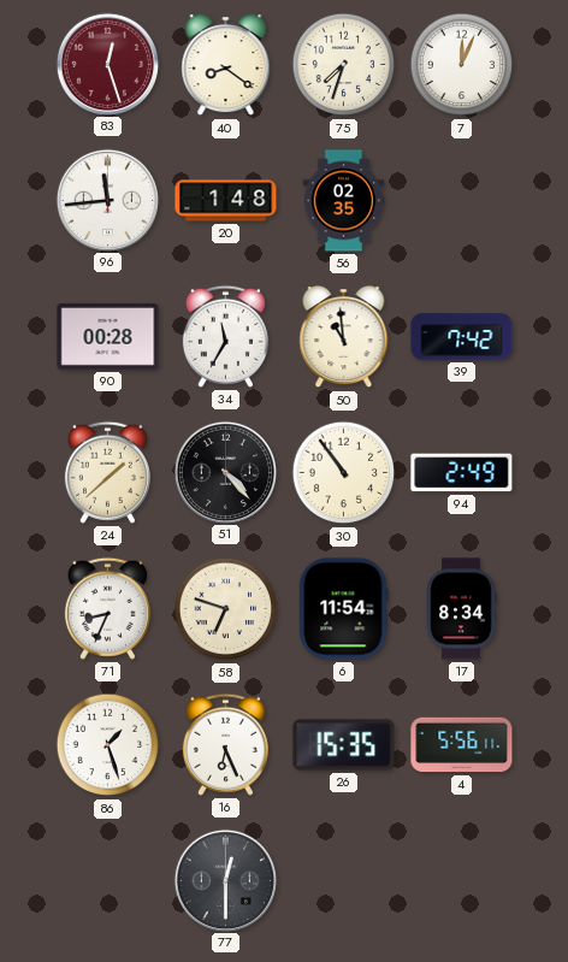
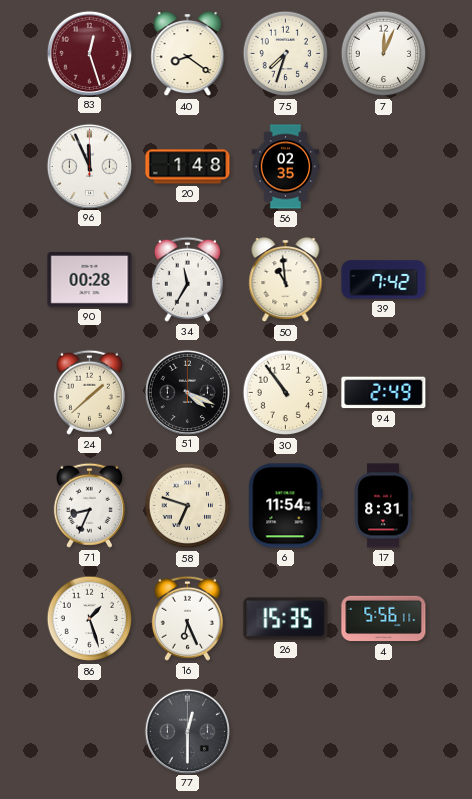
96: 11:44 -> 11:56 (89, 166)
51: 4:23 -> 4:19 (187, 392)
17: 8:34 -> 8:31 (383, 506)
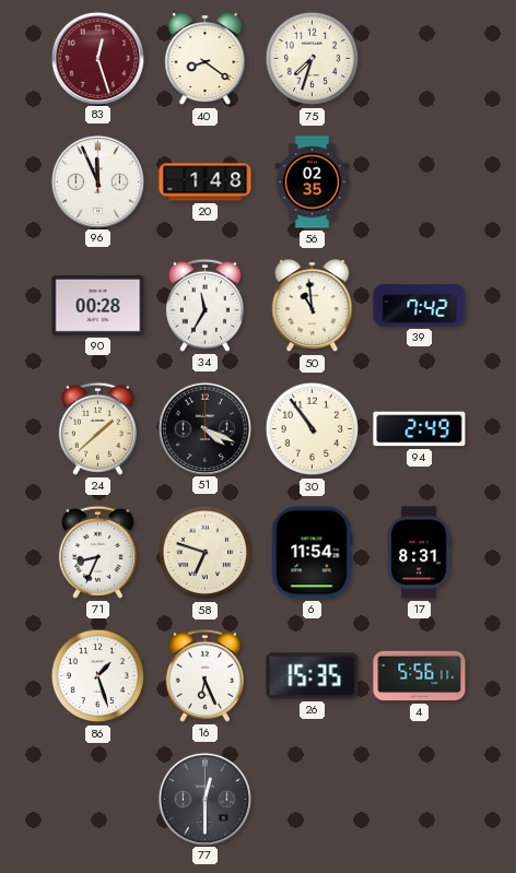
7: 12:04 -> none (384, 54)
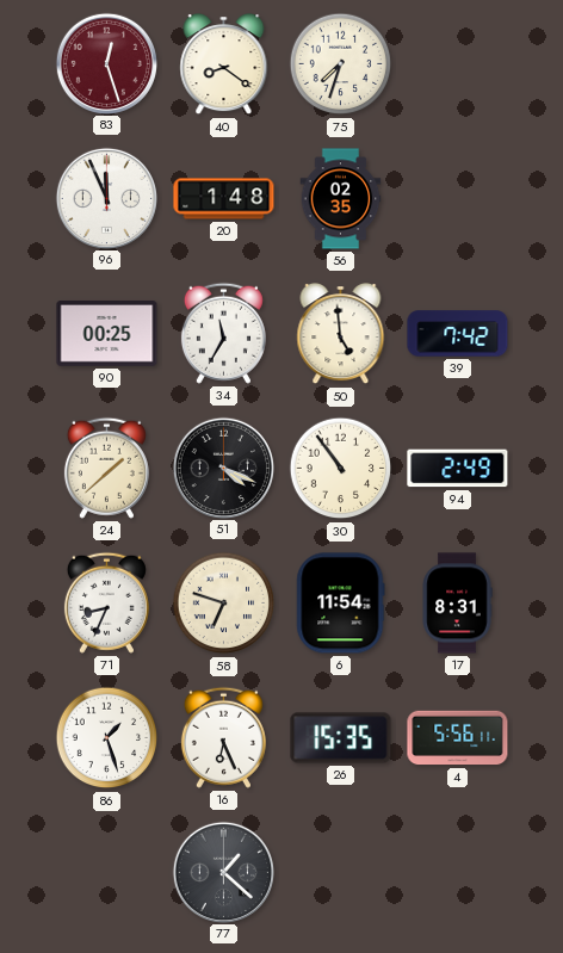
90: 00:28 -> 00:25 (107, 334)
50: 10:59 -> 4:59 (341, 334)
77: 12:30 -> 1:22 (223, 872)
